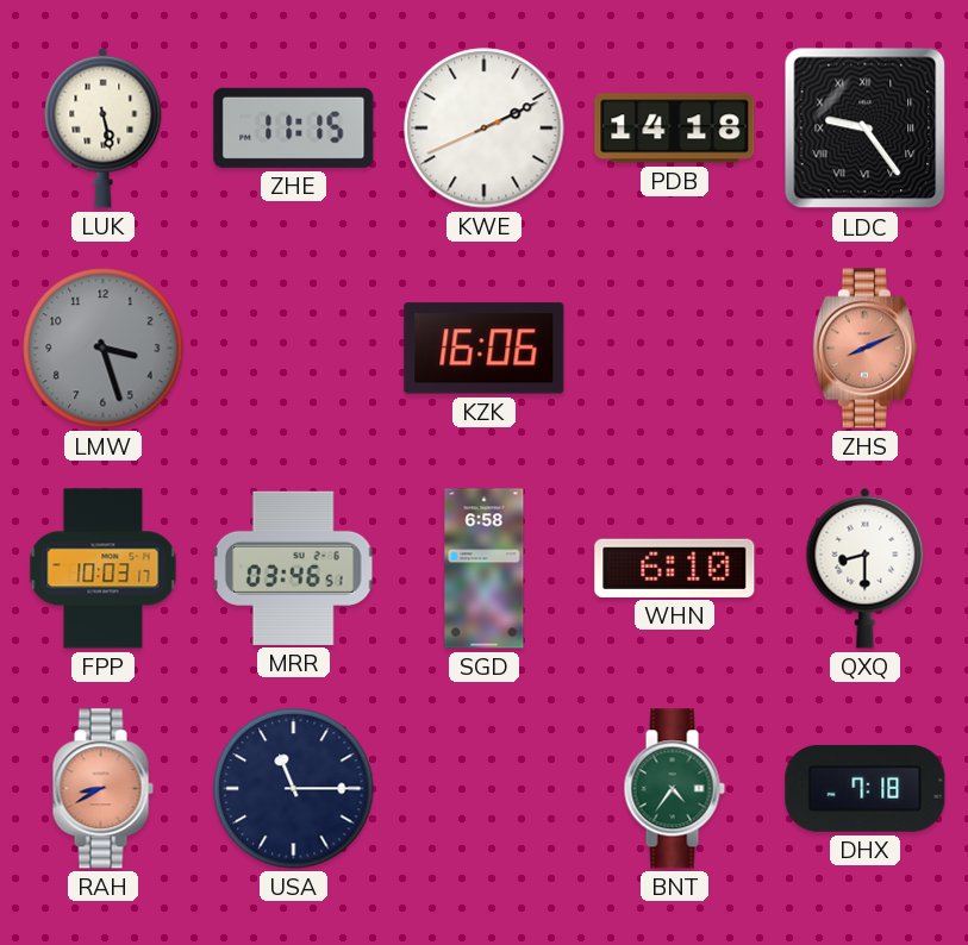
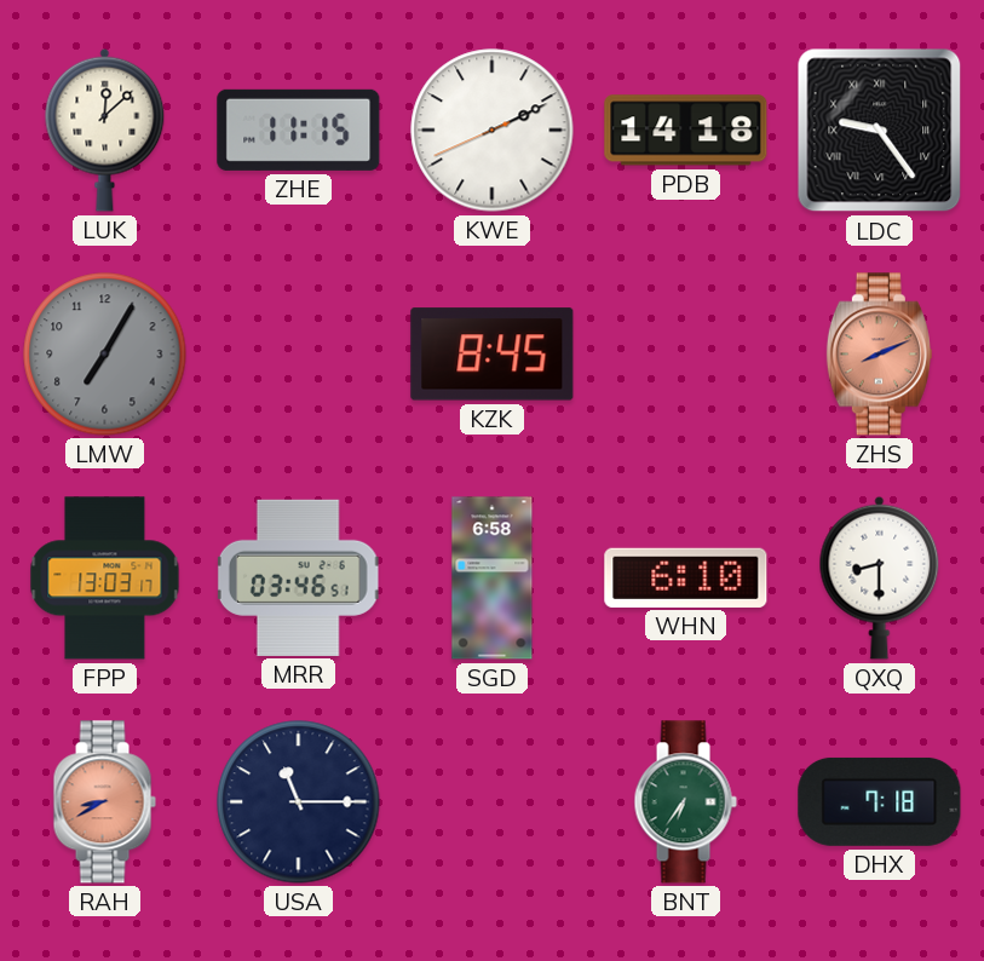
LUK: 5:28 -> 12:08 (105, 130)
LMW: 3:27 -> 7:05 (105, 355)
KZK: 16:06 -> 8:45 (493, 355)
FPP: 10:03 -> 13:03 (105, 579)
BNT: 4:36 -> 6:36 (685, 802)
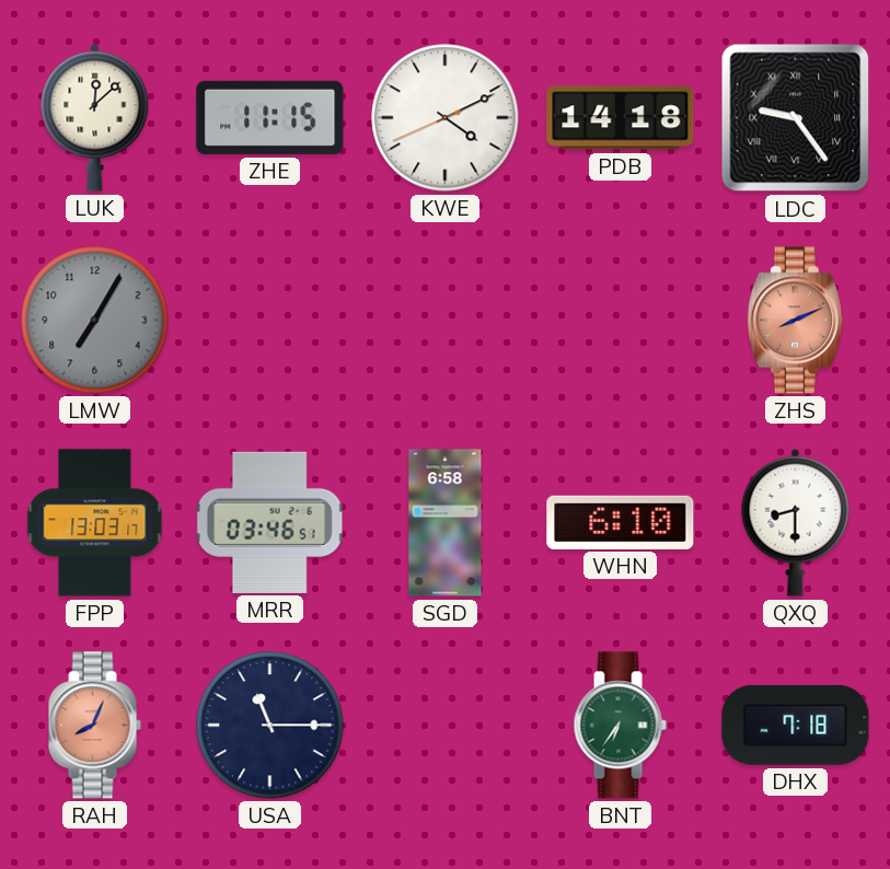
KWE: 2:10 -> 4:10 (446, 118)
KZK: 8:45 -> none (493, 355)
RAH: 8:40 -> 8:04 (94, 726)
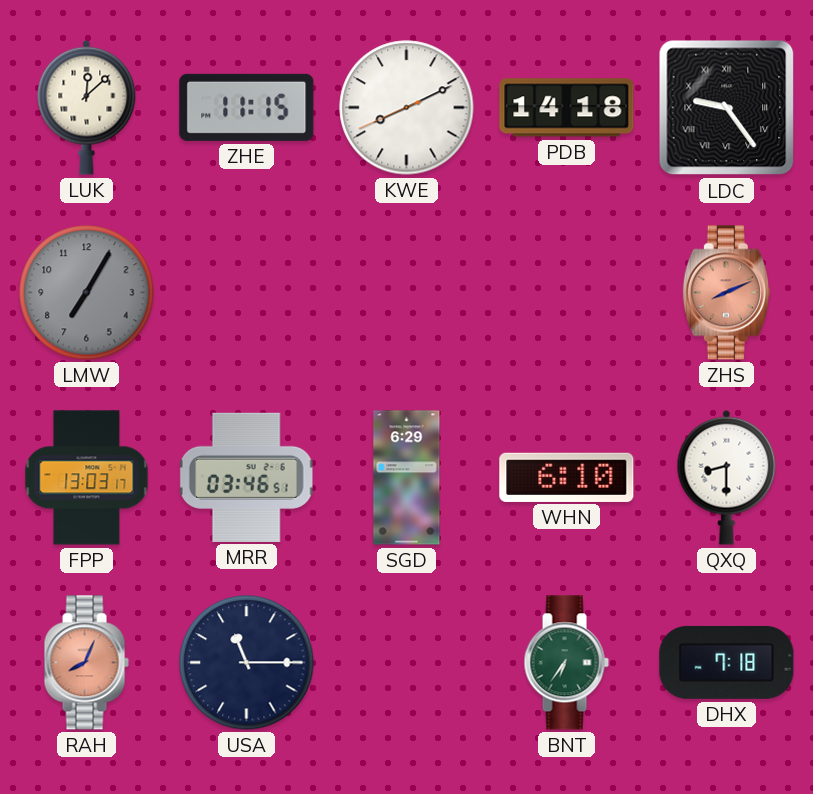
KWE: 4:10 -> 8:10 (407, 108)
SGD: 6:58 -> 6:29 (407, 478)
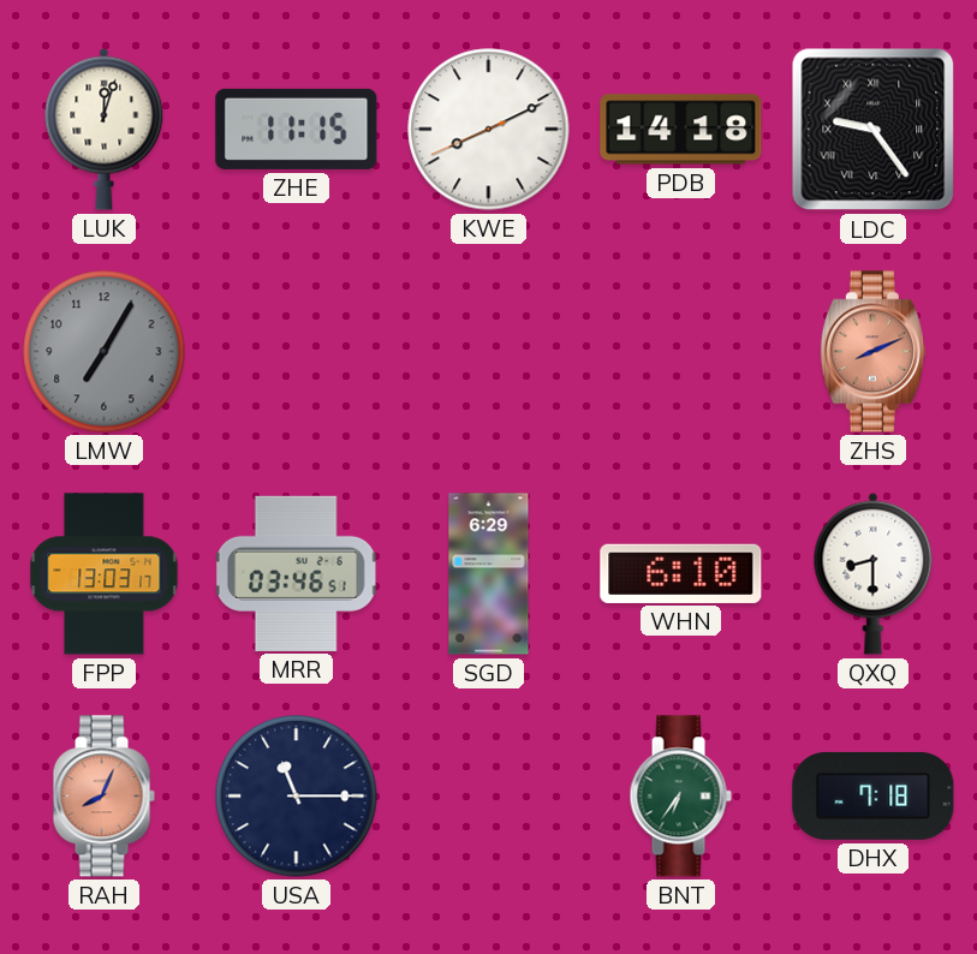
LUK: 12:08 -> 12:03 (105, 129)
